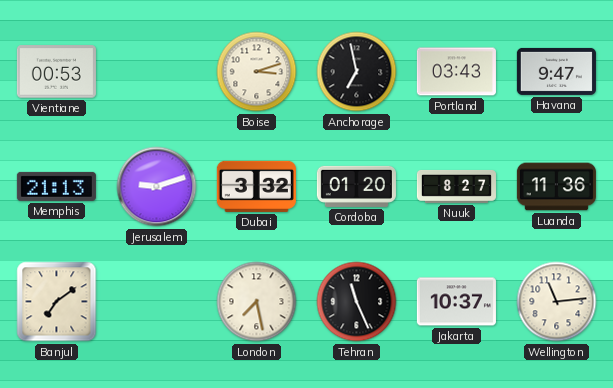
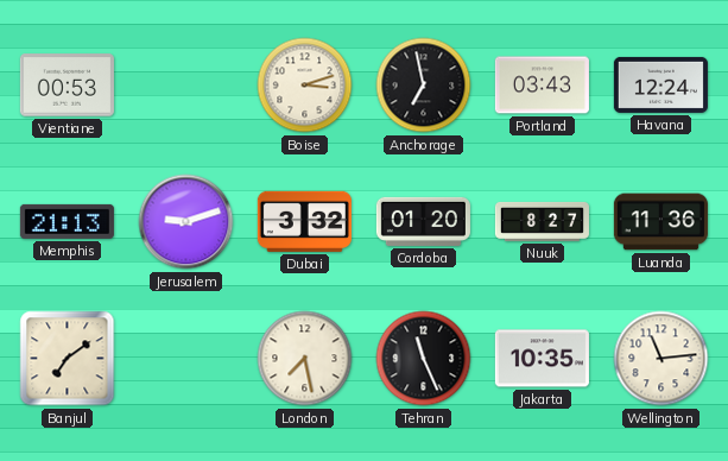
Havana: 9:47 -> 12:24 (660, 84)
Jakarta: 10:37 -> 10:35 (542, 359)
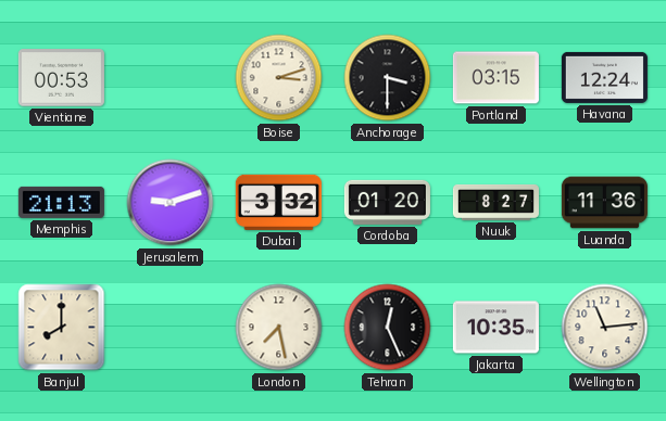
Anchorage: 6:58 -> 3:30 (388, 78)
Portland: 03:43 -> 03:15 (495, 78)
Banjul: 7:09 -> 8:00 (62, 328)
Tehran: 11:26 -> 12:26 (388, 328)
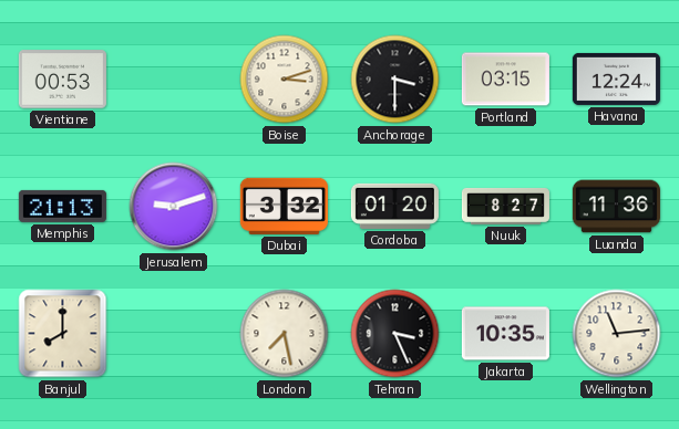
Tehran: 12:26 -> 3:26 (395, 334)
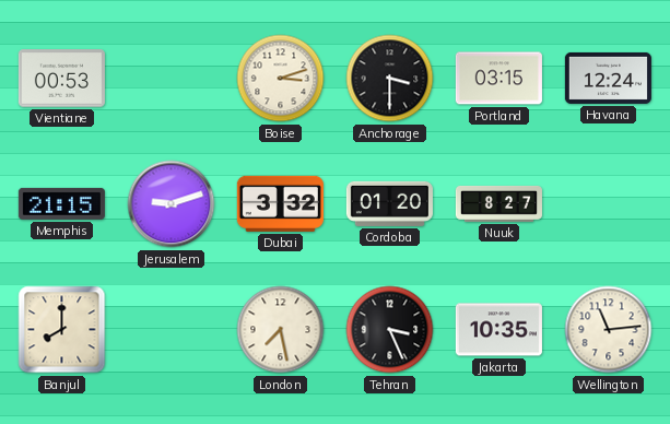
Memphis: 21:13 -> 21:15 (61, 203)
Luanda: 11:36 -> none (616, 207)
